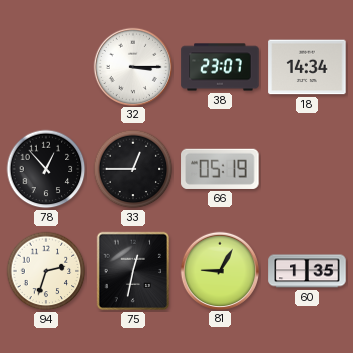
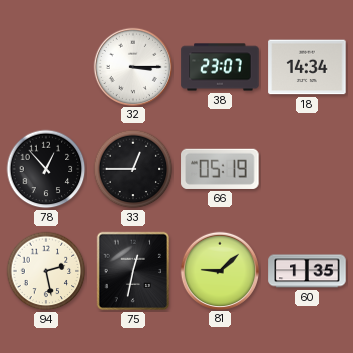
94: 2:33 -> 2:28 (46, 271)
81: 9:05 -> 9:08 (219, 270)
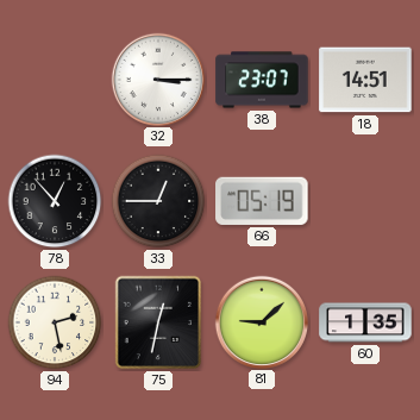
18: 14:34 -> 14:51 (365, 80)
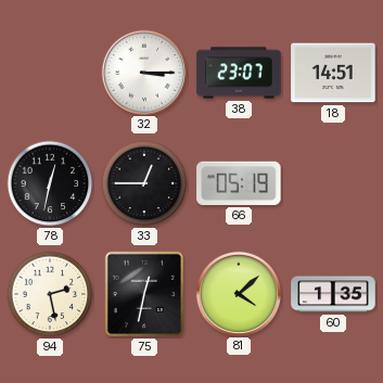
78: 12:53 -> 12:32 (50, 183)
81: 9:08 -> 4:08 (238, 293)
